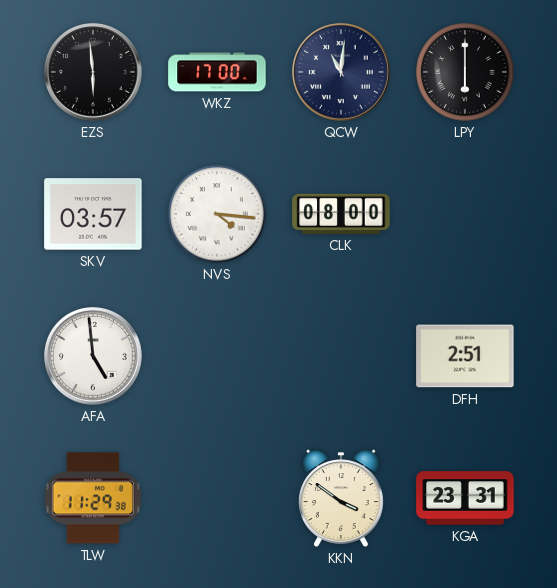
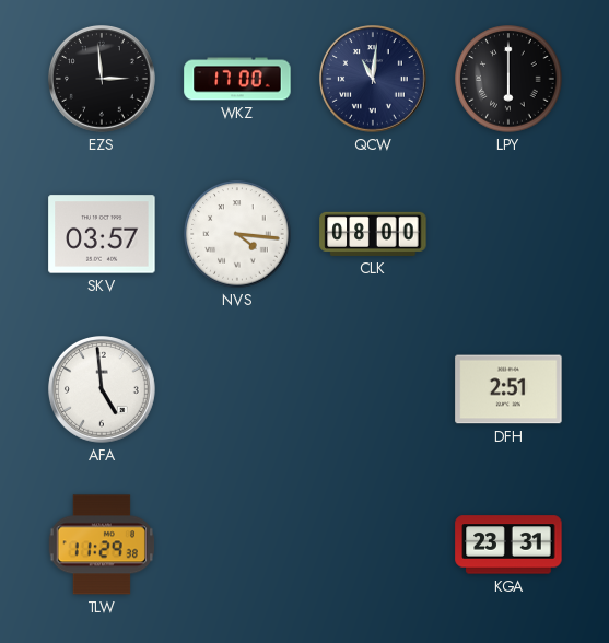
EZS: 5:59 -> 2:59 (103, 80)
KKN: 3:51 -> none (341, 498)
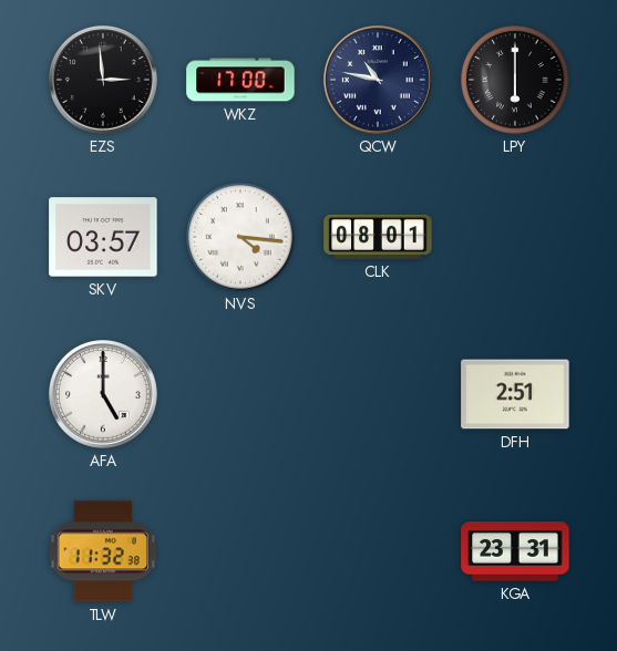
QCW: 11:01 -> 10:47 (379, 81)
CLK: 08:00 -> 08:01 (378, 237)
AFA: 4:59 -> 5:00 (104, 395)
TLW: 11:29 -> 11:32 (102, 551)
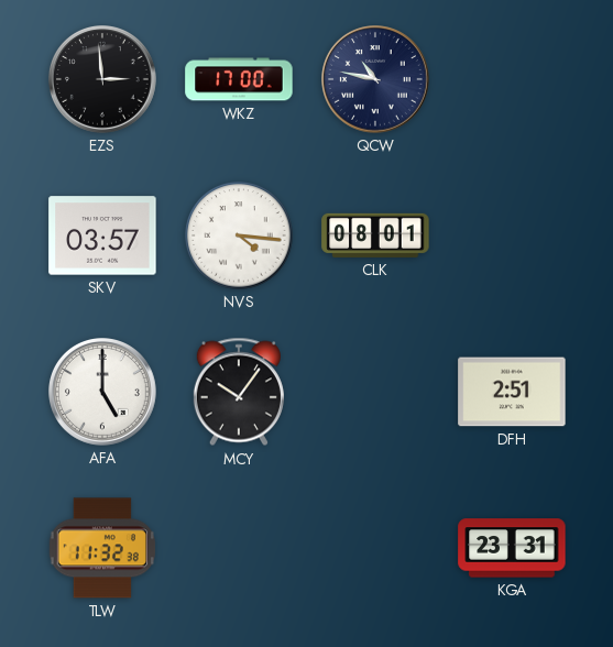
LPY: 6:00 -> none (515, 80)
MCY: none -> 10:06 (239, 392)
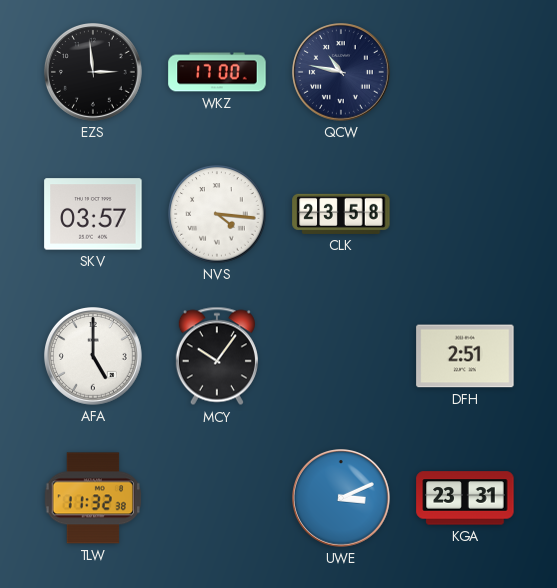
CLK: 08:01 -> 23:58 (341, 214)
UWE: none -> 3:11 (342, 499)
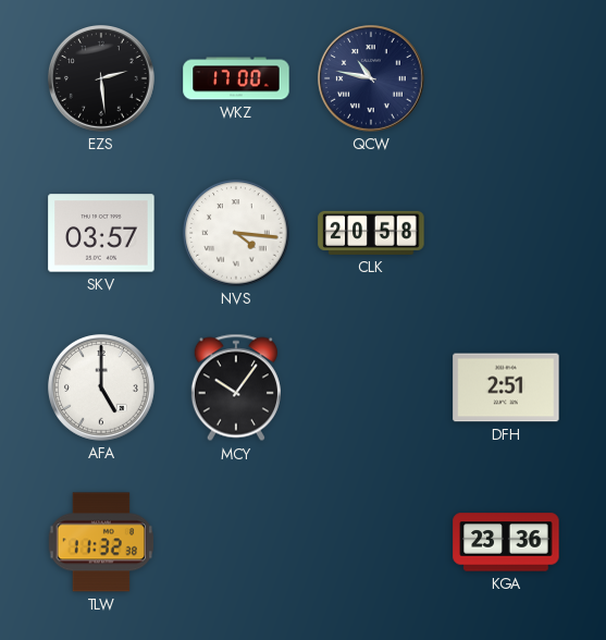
EZS: 2:59 -> 2:29 (102, 79)
CLK: 23:58 -> 20:58 (371, 233)
UWE: 3:11 -> none (342, 499)
KGA: 23:31 -> 23:36 (506, 542)
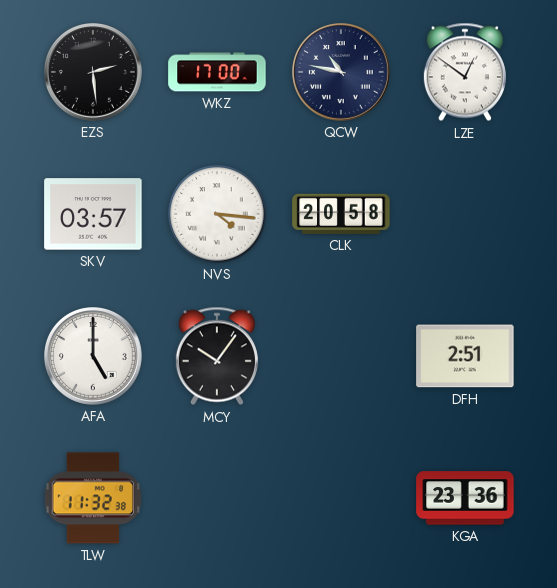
LZE: none -> 12:51 (465, 72)
